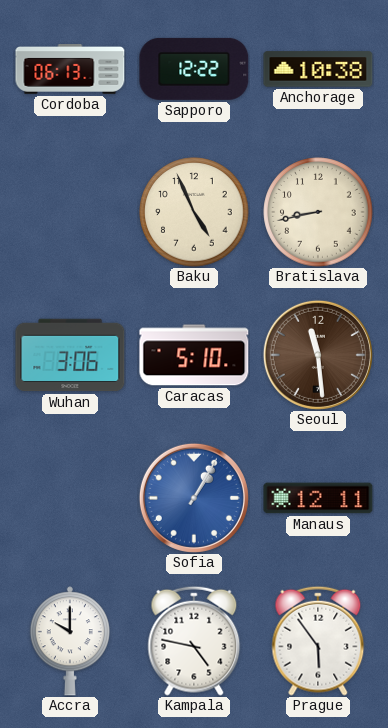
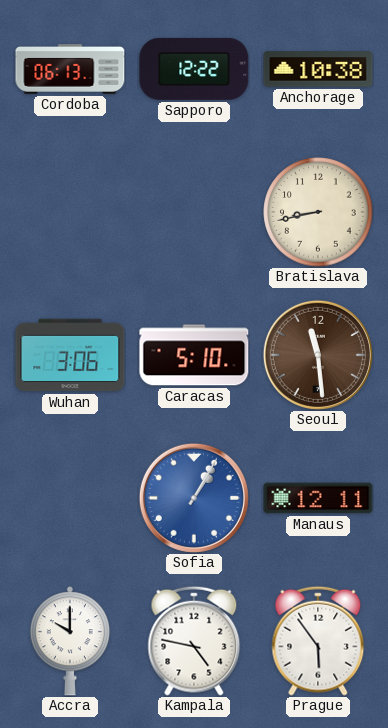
Baku: 4:56 -> none (194, 212)
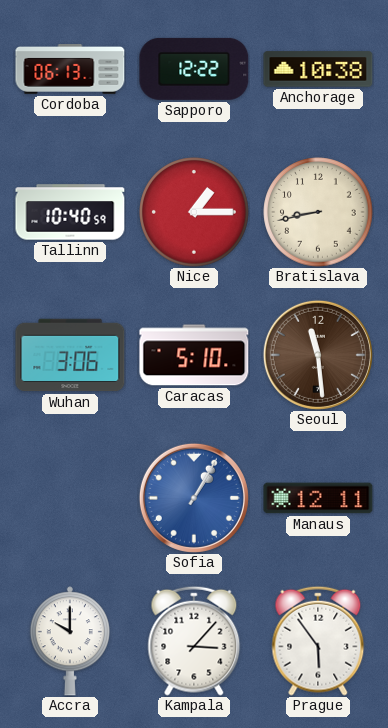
Tallinn: none -> 10:40 (70, 212)
Nice: none -> 1:15 (194, 212)
Kampala: 4:47 -> 3:07 (194, 641)
